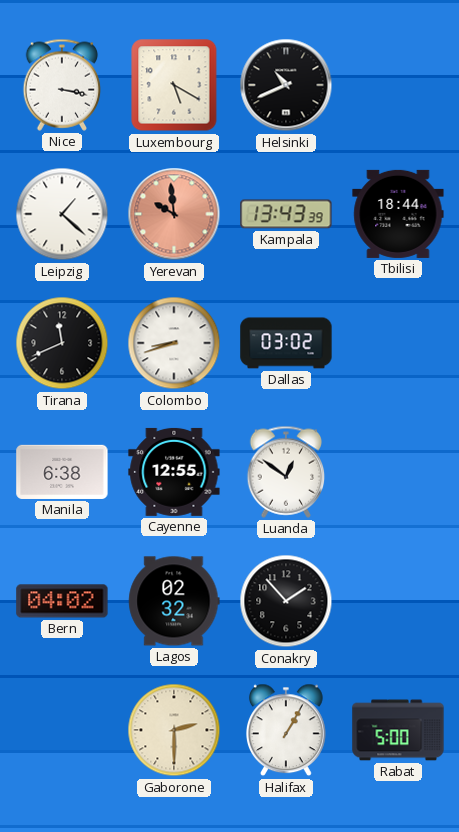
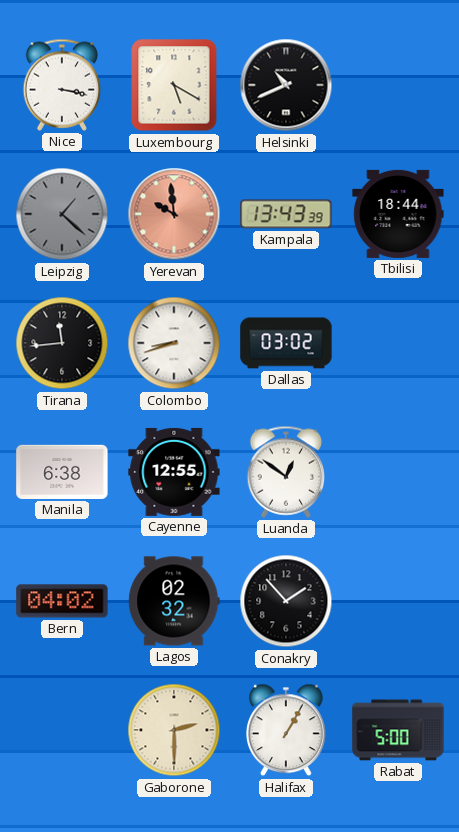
Leipzig dial: white -> grey (62, 214)
Tirana: 11:41 -> 11:44 (62, 343)
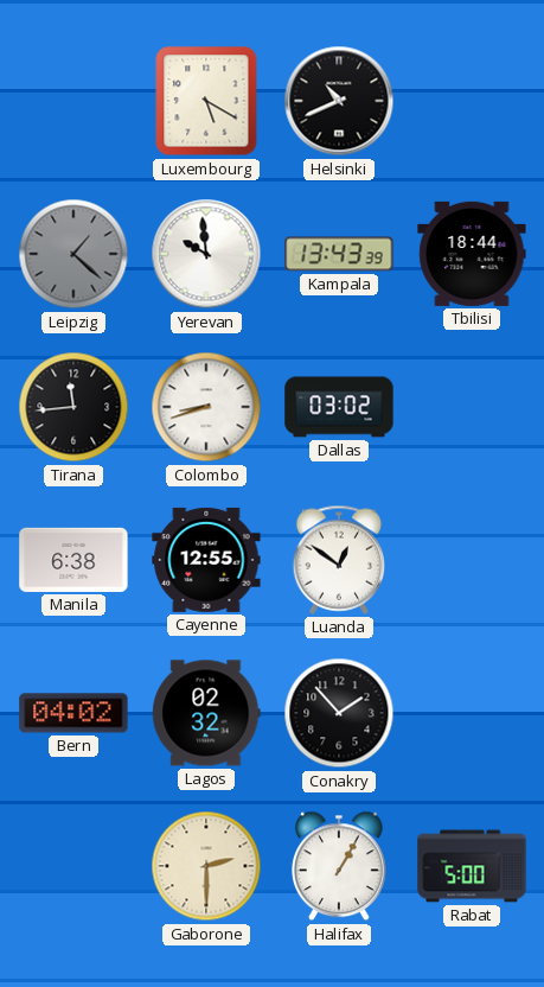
Nice: 3:17 -> none (62, 85)
Yerevan dial: salmon -> white (206, 254)
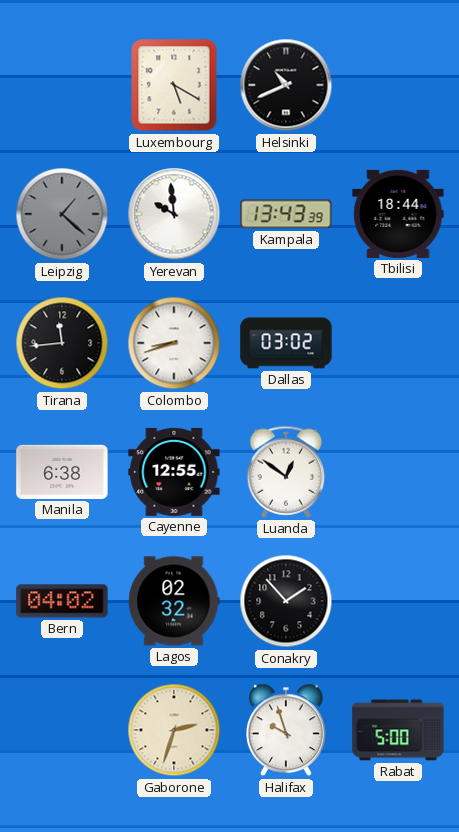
Gaborone: 2:30 -> 2:33 (174, 730)
Halifax: 1:05 -> 9:57 (287, 730)
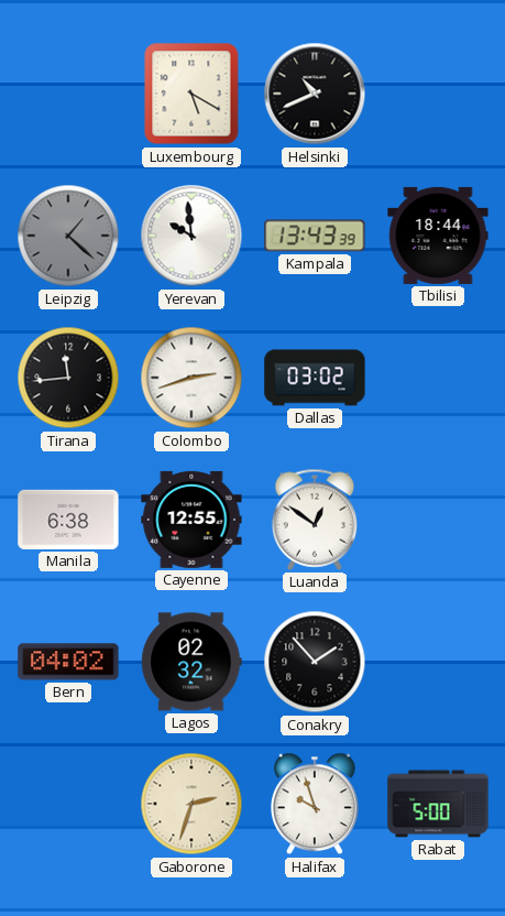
Colombo: 8:42 -> 2:42 (191, 378)
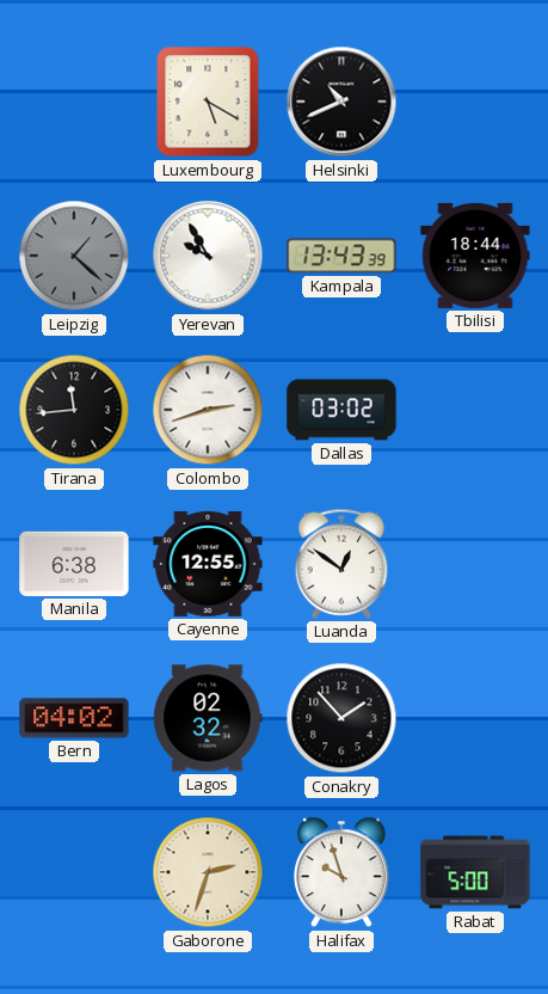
Yerevan: 9:59 -> 9:55 (208, 256)
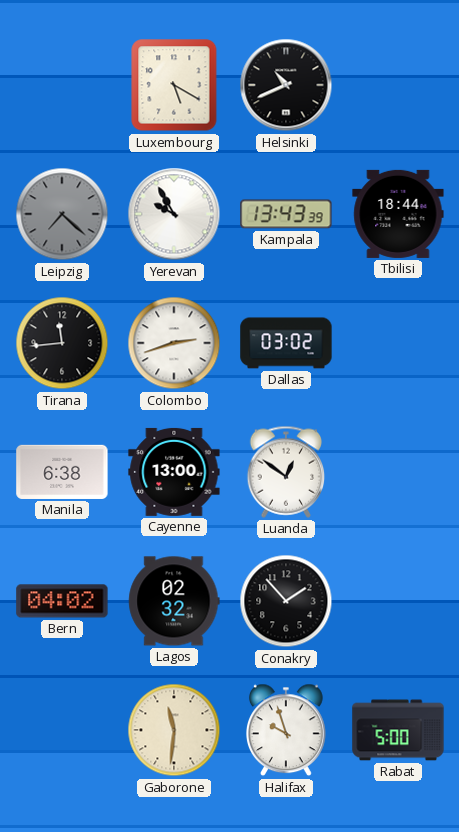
Leipzig: 1:22 -> 7:22 (62, 214)
Cayenne: 12:55 -> 13:00 (174, 472)
Gaborone: 2:33 -> 11:31 (174, 730)
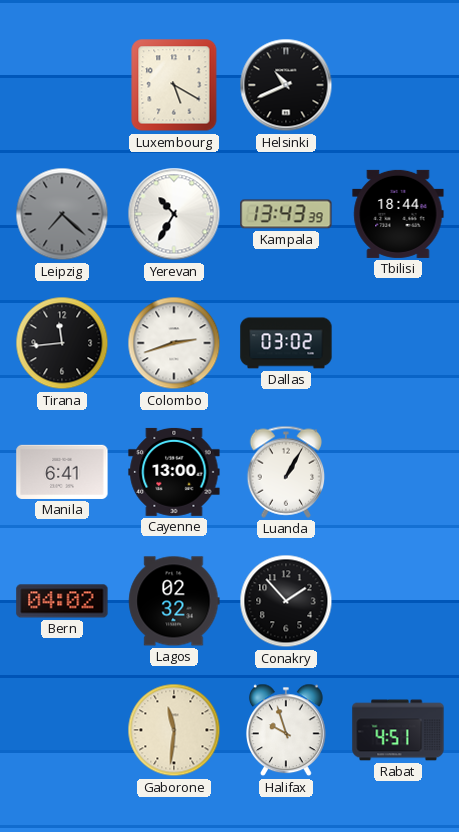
Yerevan: 9:55 -> 10:35 (174, 214)
Manila: 6:38 -> 6:41 (62, 472)
Luanda: 12:51 -> 1:05 (286, 472)
Rabat: 5:00 -> 4:51 (398, 730)
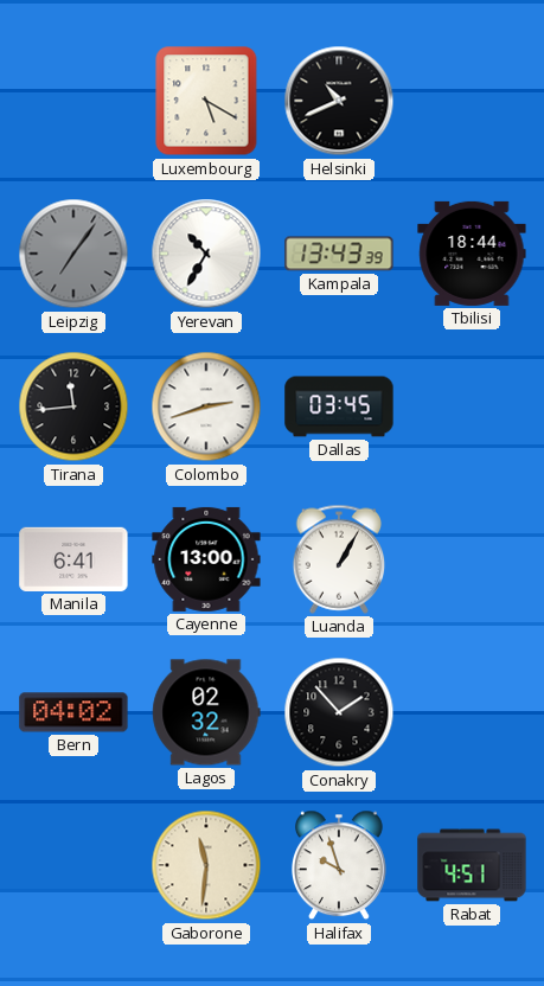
Leipzig: 7:22 -> 7:06 (73, 254)
Dallas: 03:02 -> 03:45 (339, 406)
